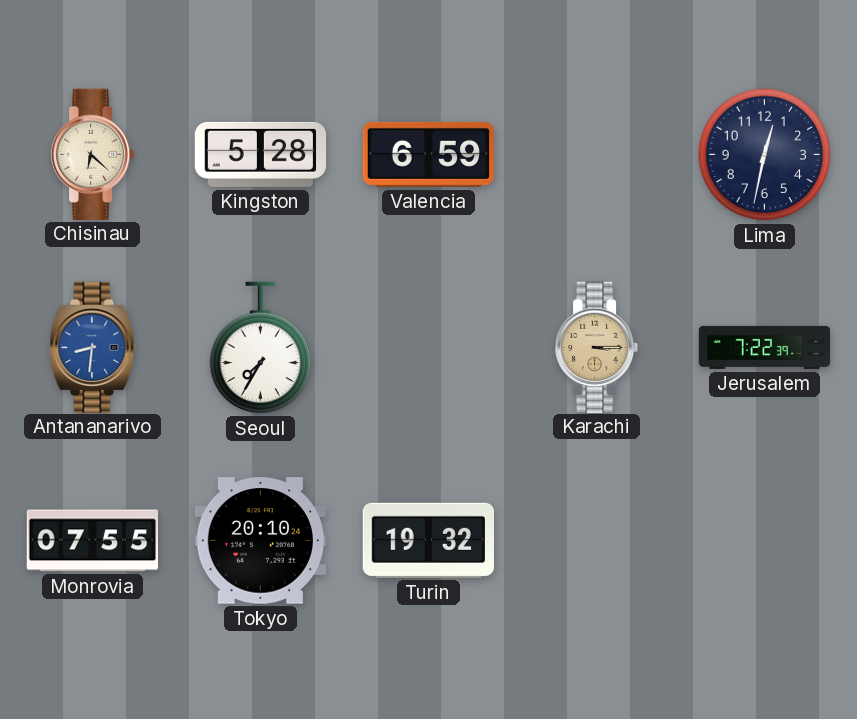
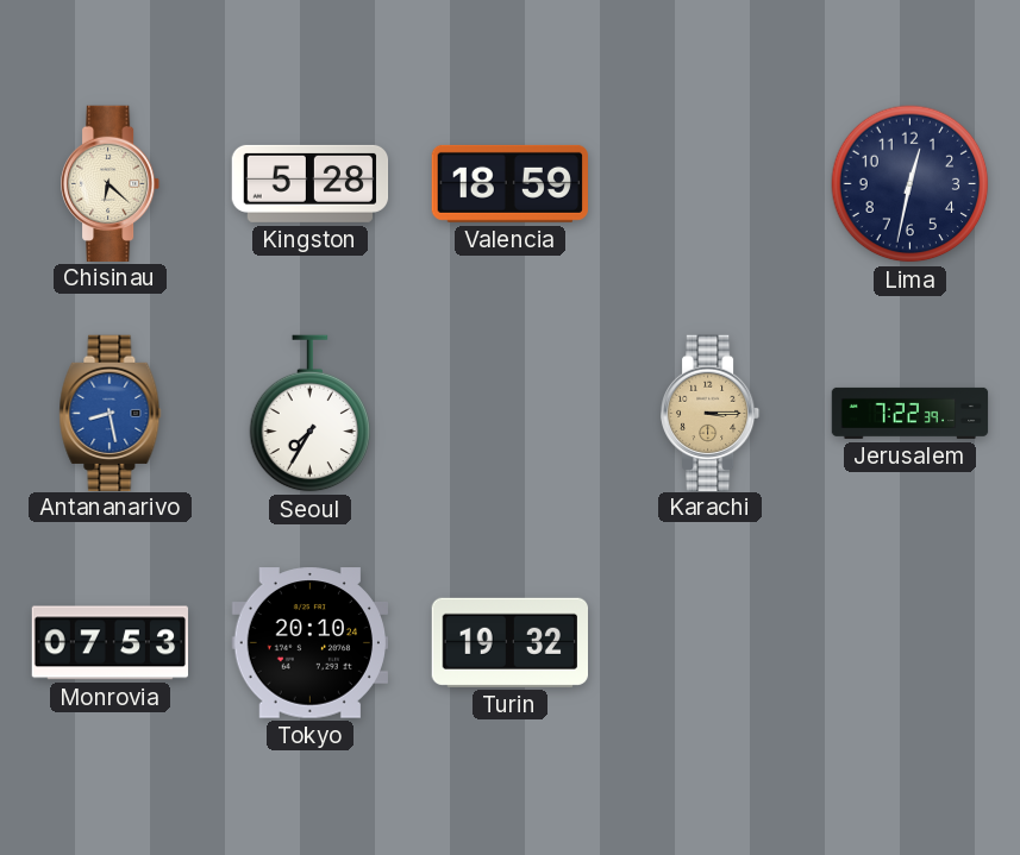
Valencia: 6:59 -> 18:59 (509, 183)
Antananarivo: 8:31 -> 8:28 (111, 413)
Monrovia: 07:55 -> 07:53 (111, 643)
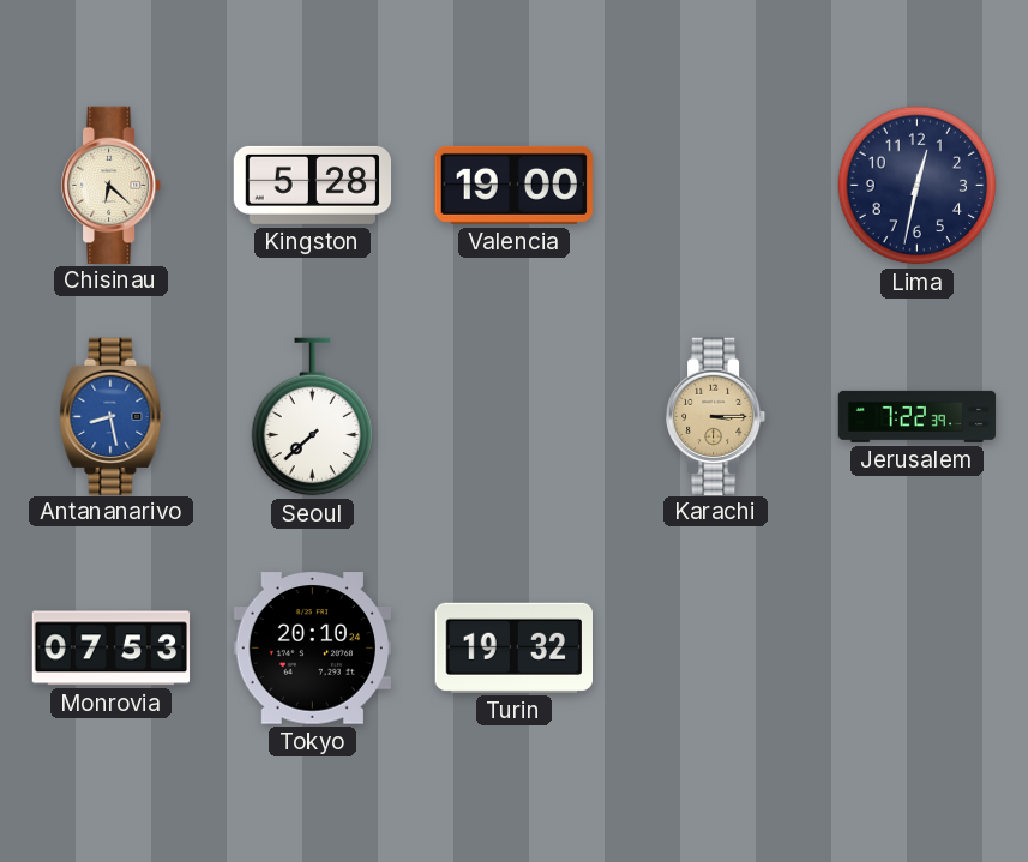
Valencia: 18:59 -> 19:00 (513, 185)
Seoul: 7:35 -> 7:38 (313, 417)
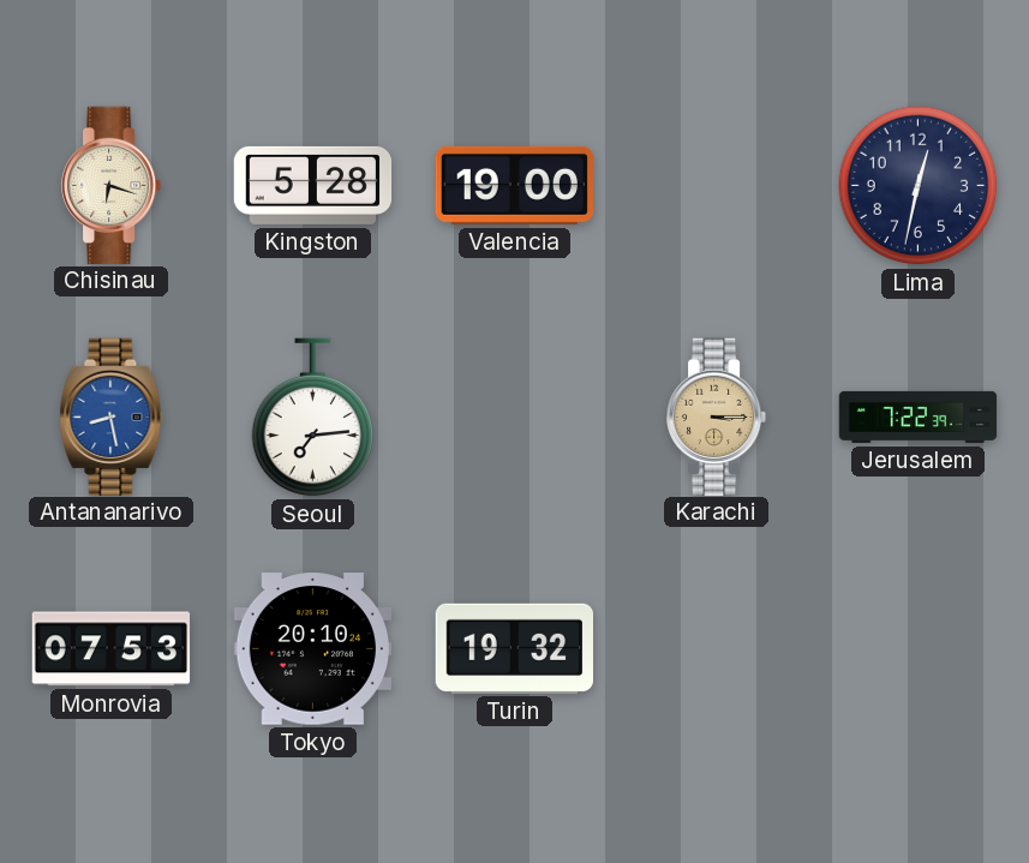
Chisinau: 6:22 -> 6:18 (113, 185)
Seoul: 7:38 -> 7:14 (313, 418)
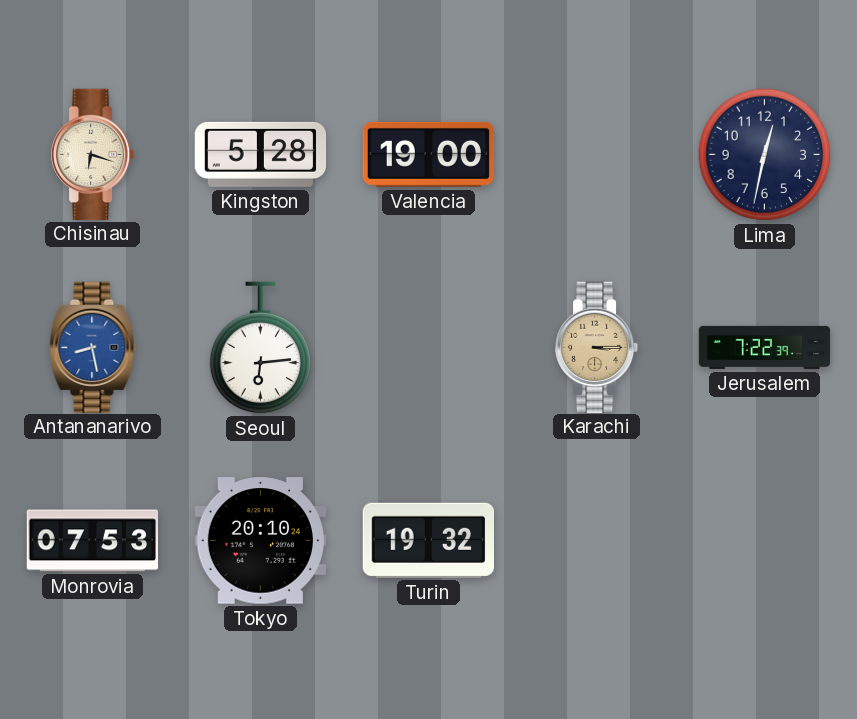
Seoul: 7:14 -> 6:14 (261, 348)
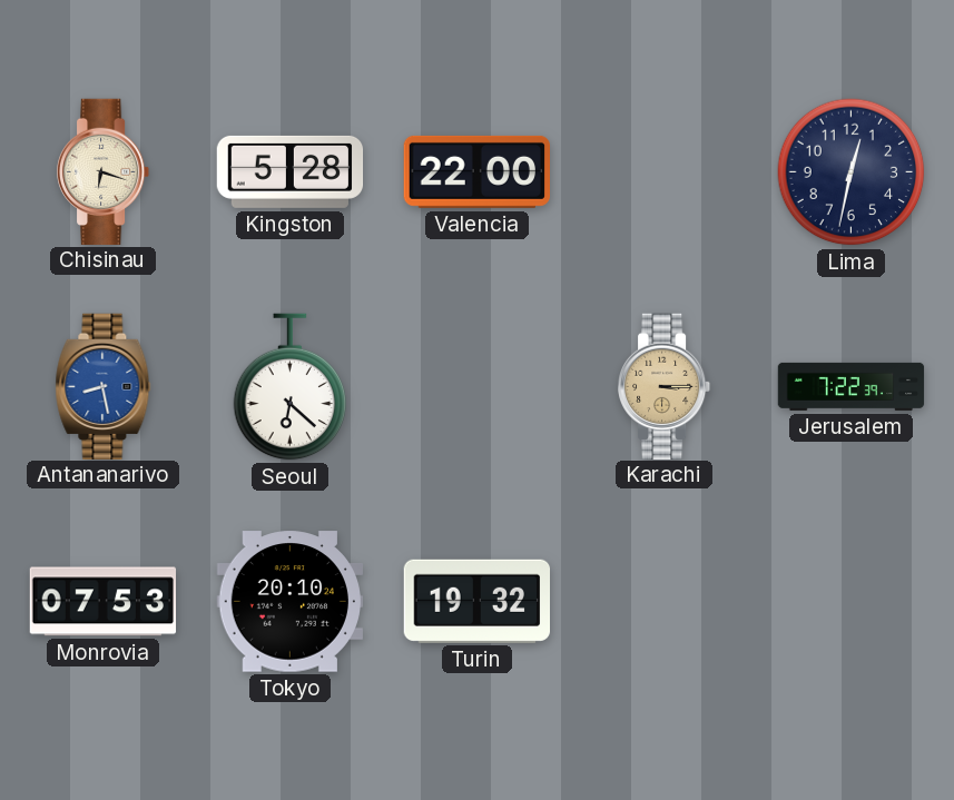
Valencia: 19:00 -> 22:00 (476, 171)
Seoul: 6:14 -> 6:22 (291, 387)
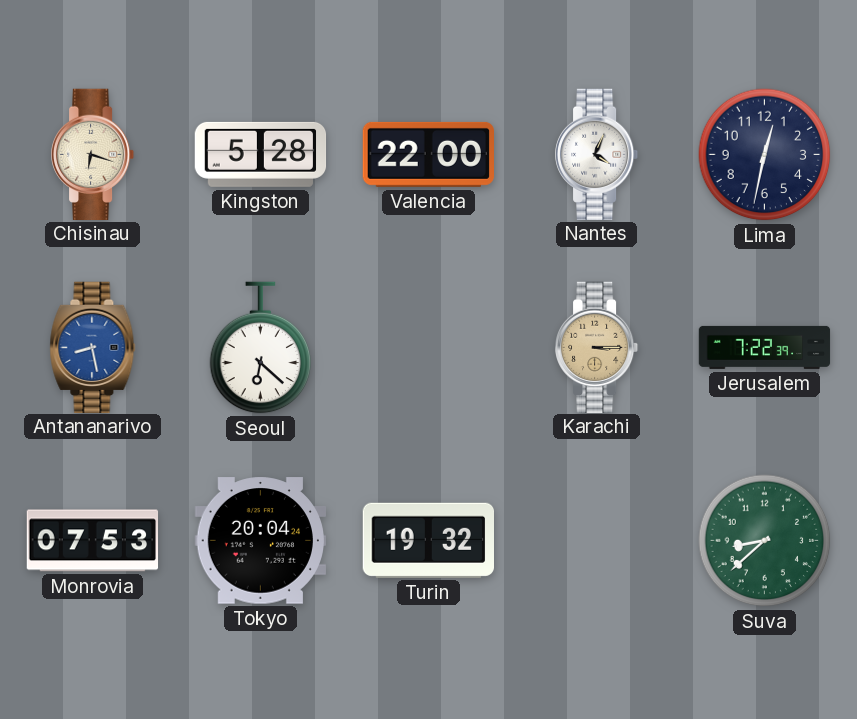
Nantes: none -> 4:04 (598, 154)
Tokyo: 20:10 -> 20:04 (260, 541)
Suva: none -> 8:38 (765, 541)
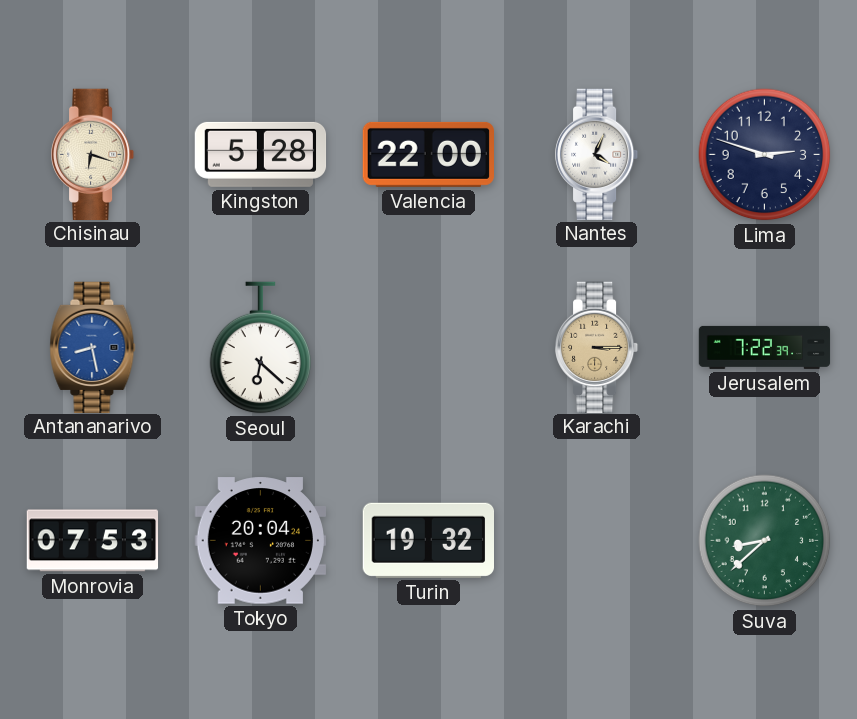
Lima: 12:32 -> 2:48 (765, 155)
